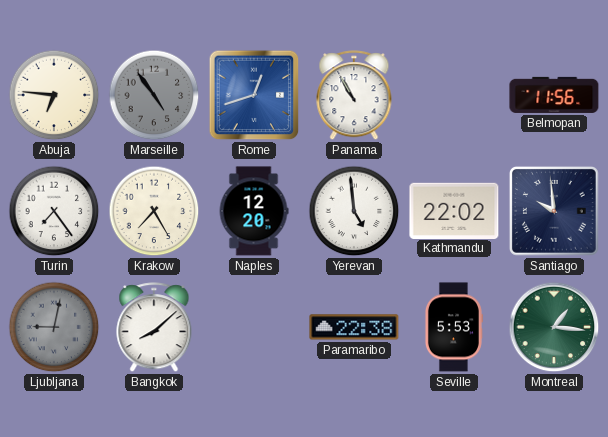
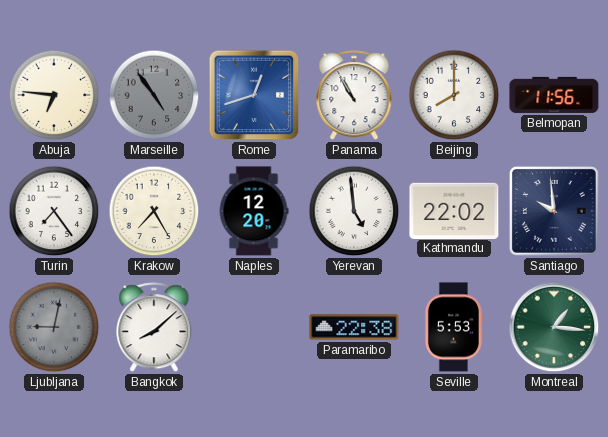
Beijing: none -> 8:00 (454, 95)
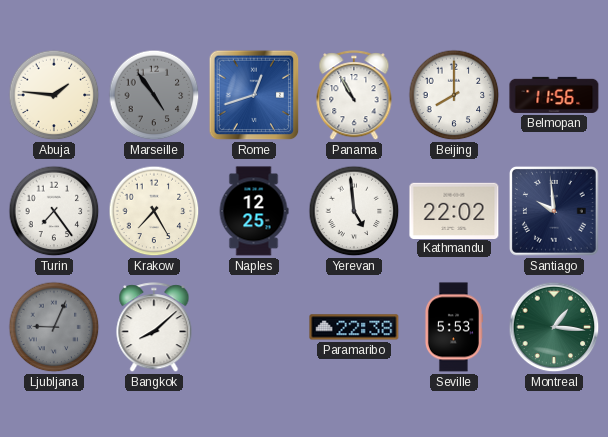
Abuja: 6:46 -> 1:46 (54, 95)
Naples: 12:20 -> 12:25 (254, 211)
Ljubljana: 9:02 -> 9:04 (54, 327)
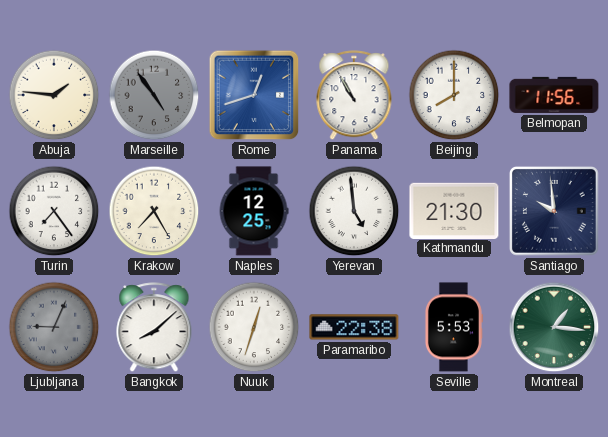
Kathmandu: 22:02 -> 21:30 (454, 210)
Nuuk: none -> 12:33 (254, 327)
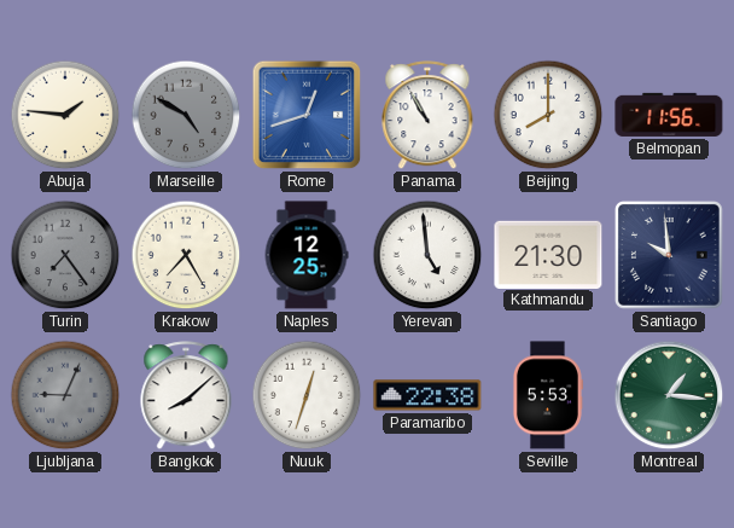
Marseille: 4:54 -> 4:50 (186, 115)
Turin dial: white -> grey (65, 255)
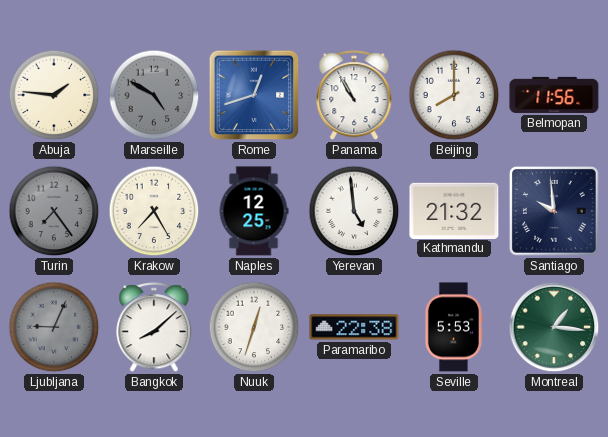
Kathmandu: 21:30 -> 21:32 (454, 210)
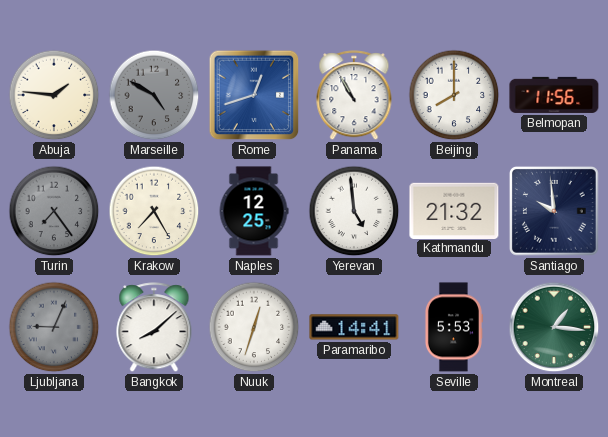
Paramaribo: 22:38 -> 14:41 (354, 327)
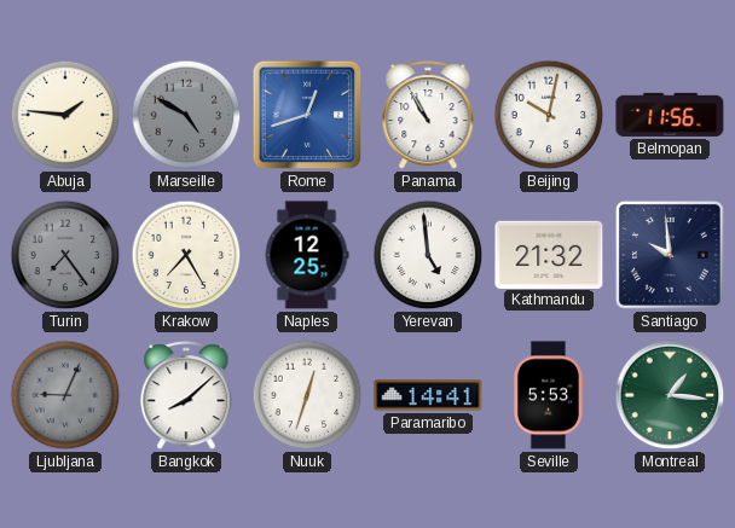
Beijing: 8:00 -> 10:02 (549, 115)
